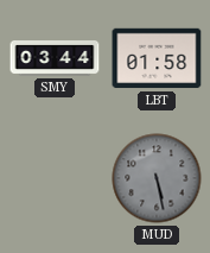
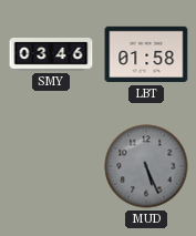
SMY: 03:44 -> 03:46 (51, 55)
MUD: 5:28 -> 5:26 (146, 166)
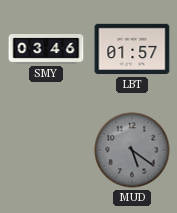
LBT: 01:58 -> 01:57 (132, 49)
MUD: 5:26 -> 5:21 (132, 150)
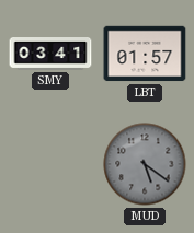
SMY: 03:46 -> 03:41 (50, 55)
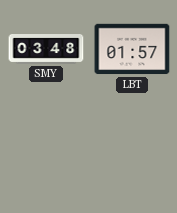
SMY: 03:41 -> 03:48 (46, 50)
MUD: 5:21 -> none (145, 164)
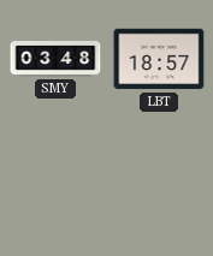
LBT: 01:57 -> 18:57 (159, 59)
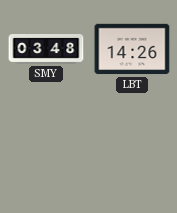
LBT: 18:57 -> 14:26 (132, 49)
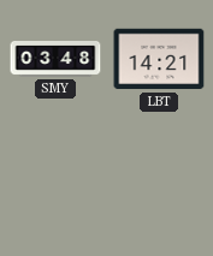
LBT: 14:26 -> 14:21 (159, 59)
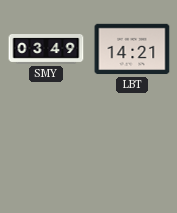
SMY: 03:48 -> 03:49 (46, 50)
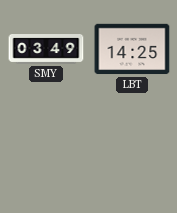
LBT: 14:21 -> 14:25 (132, 49)
